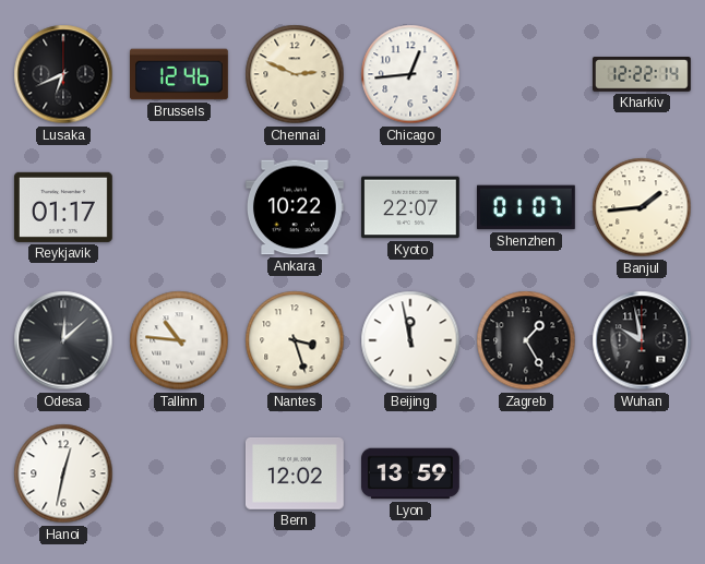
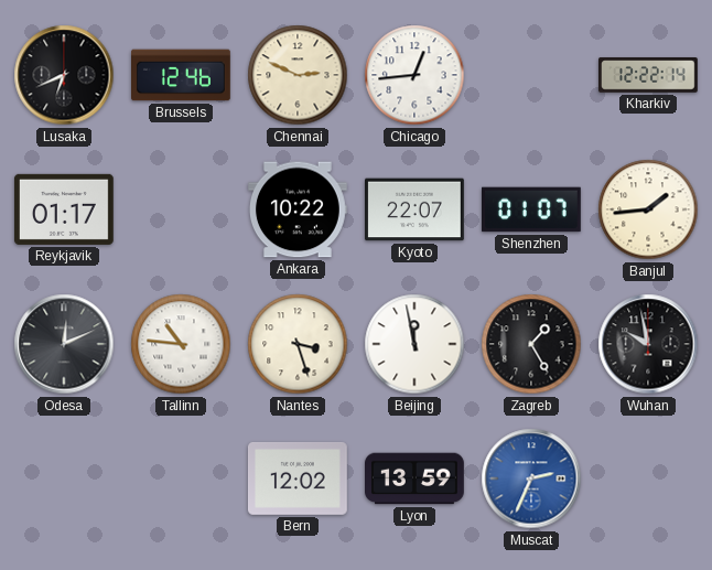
Odesa: 12:08 -> 12:11 (64, 344)
Hanoi: 12:32 -> none (63, 473)
Muscat: none -> 2:34 (531, 478)
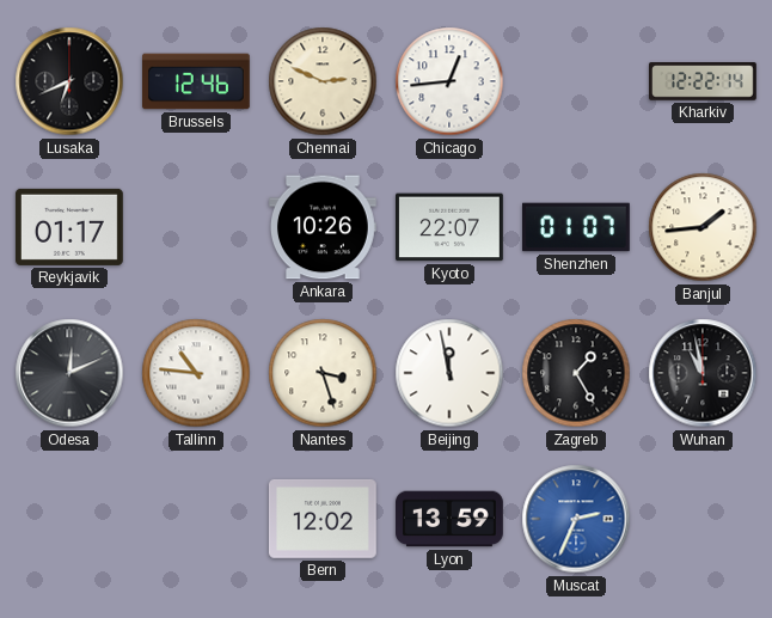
Ankara: 10:22 -> 10:26 (324, 227)
Wuhan: 9:58 -> 10:58 (703, 373)
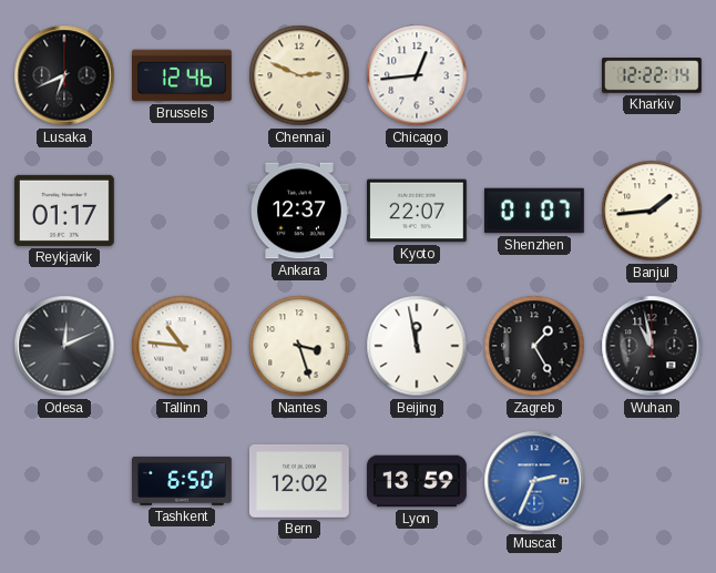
Ankara: 10:26 -> 12:37 (300, 211)
Tashkent: none -> 6:50 (183, 481)
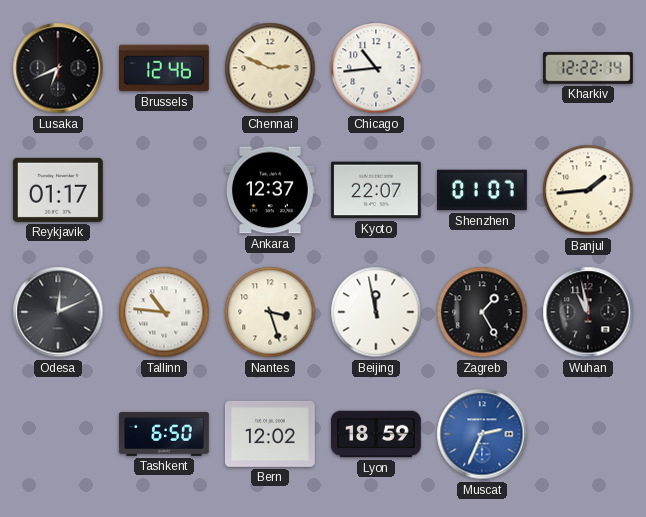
Chicago: 12:44 -> 10:44 (376, 68)
Lyon: 13:59 -> 18:59 (377, 434)
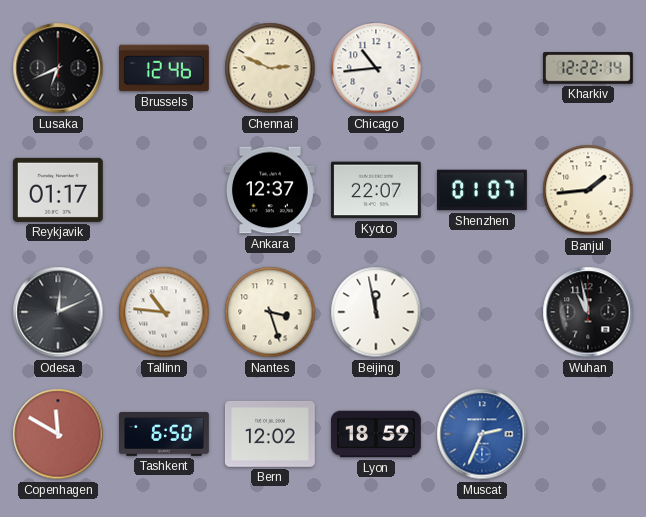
Zagreb: 1:25 -> none (482, 312)
Copenhagen: none -> 11:50 (58, 434)
